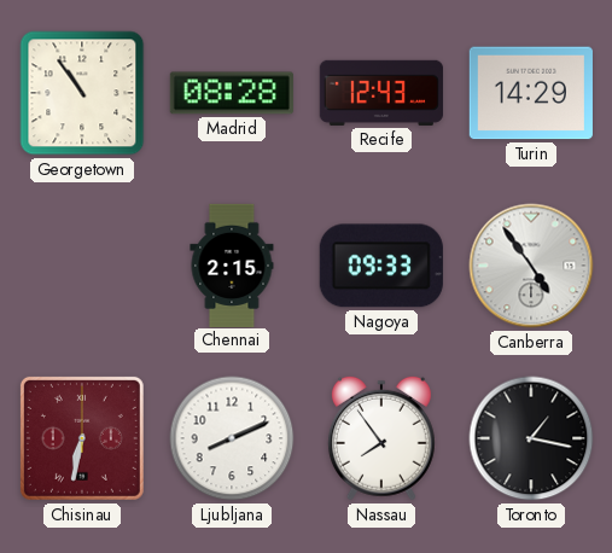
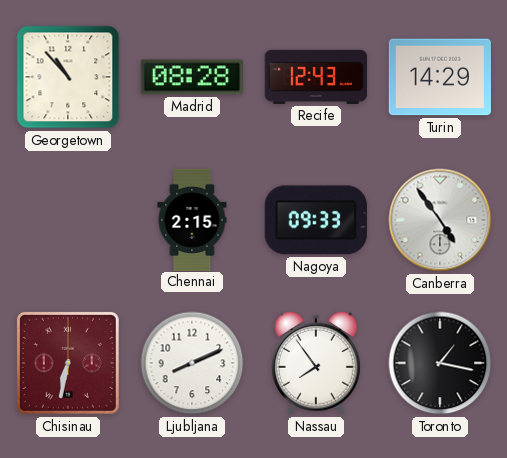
Georgetown: 10:54 -> 10:53 (68, 77)
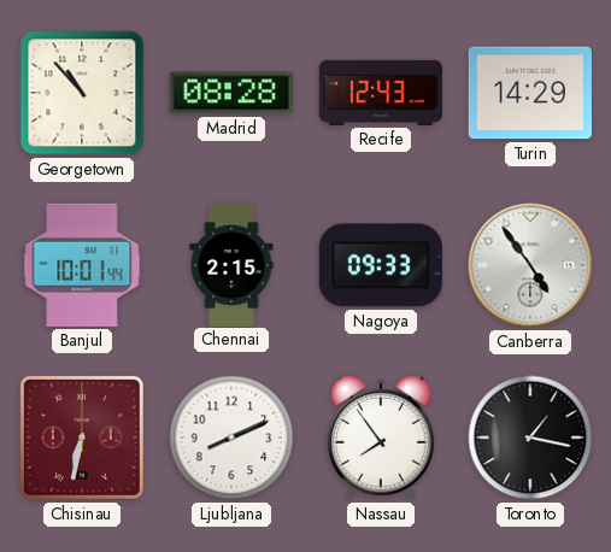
Banjul: none -> 10:01 (82, 265)
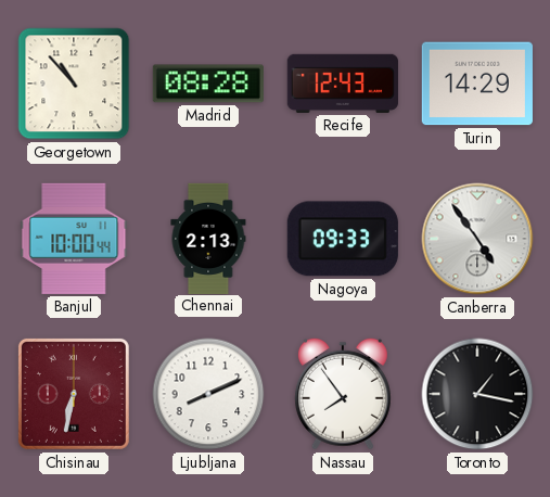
Banjul: 10:01 -> 10:00 (74, 239)
Chennai: 2:15 -> 2:13 (208, 238)
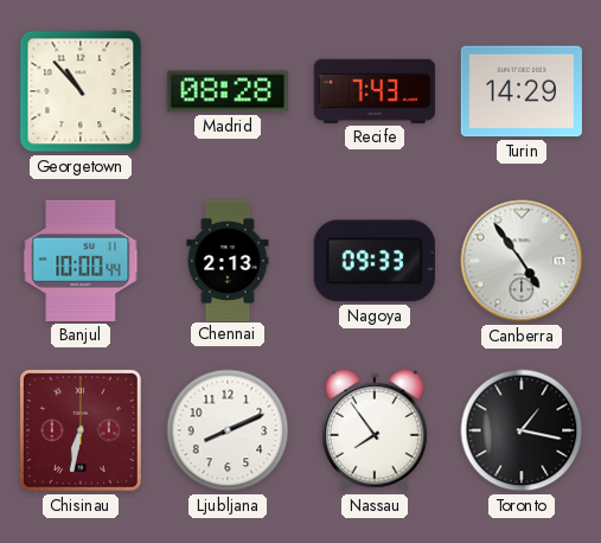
Recife: 12:43 -> 7:43 (375, 91)
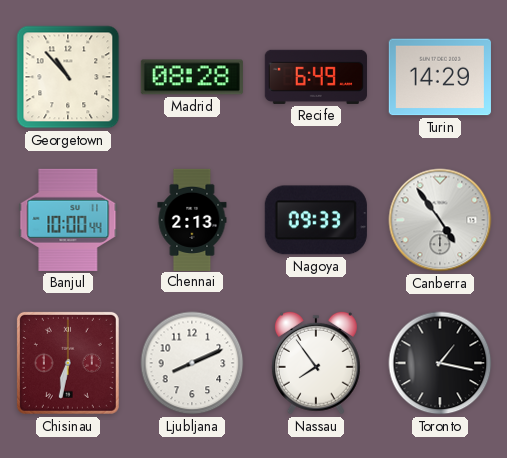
Recife: 7:43 -> 6:49 (316, 77)
